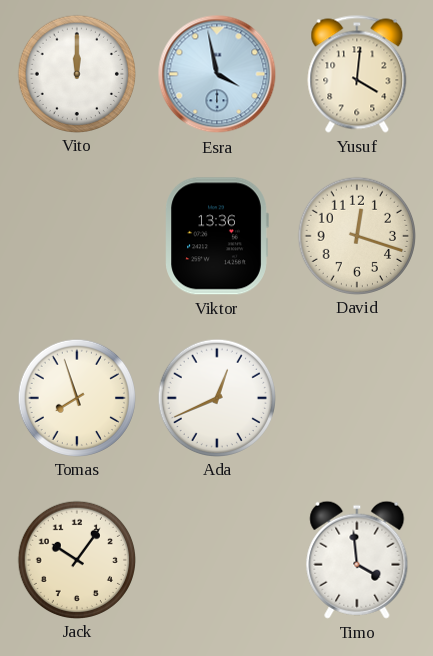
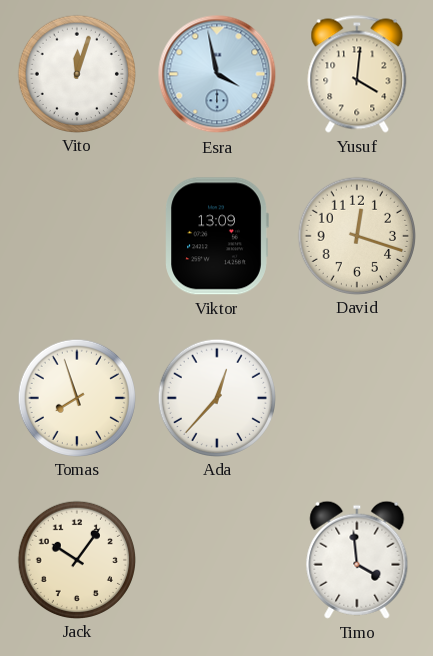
Vito: 12:00 -> 12:03 (76, 73)
Viktor: 13:36 -> 13:09 (217, 236)
Ada: 12:41 -> 12:37 (216, 397)
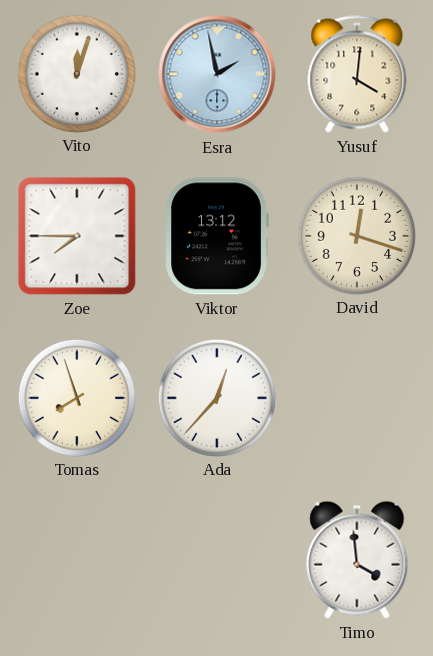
Esra: 3:58 -> 1:58 (217, 74)
Zoe: none -> 7:45 (77, 236)
Viktor: 13:09 -> 13:12 (217, 236)
Jack: 10:06 -> none (76, 559)
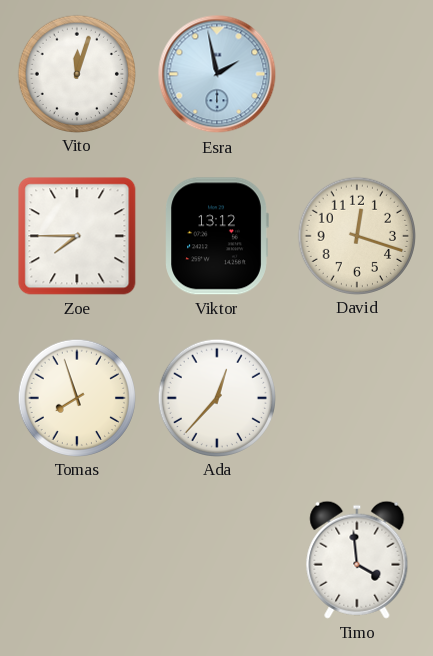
Yusuf: 4:01 -> none (357, 74)
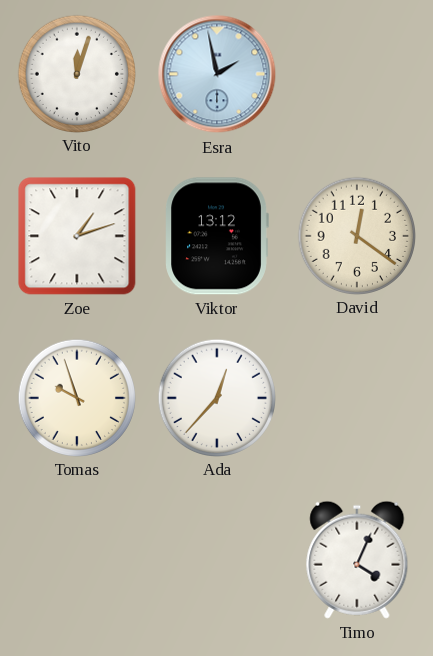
Zoe: 7:45 -> 1:12 (77, 236)
David: 12:18 -> 12:21 (356, 235)
Tomas: 7:57 -> 9:57 (76, 397)
Timo: 3:59 -> 4:04 (357, 560)
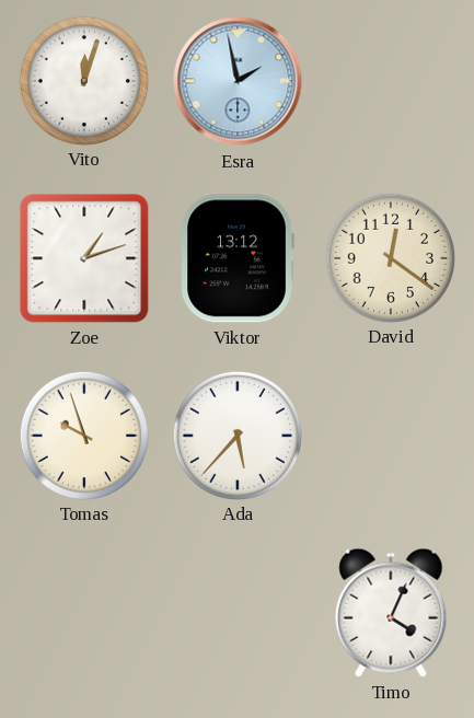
Ada: 12:37 -> 5:37 (236, 435)
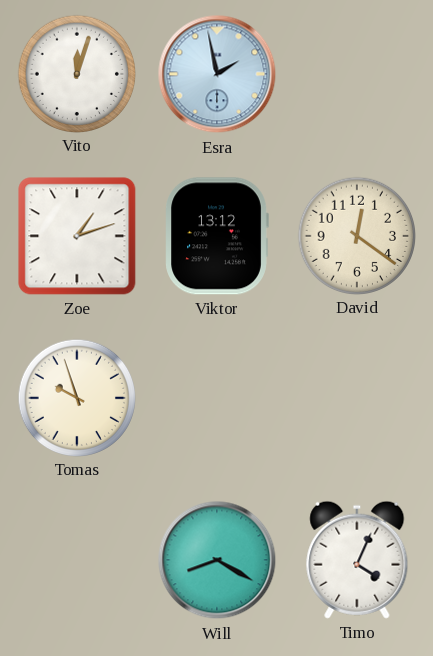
Ada: 5:37 -> none (236, 435)
Will: none -> 8:20 (217, 560)
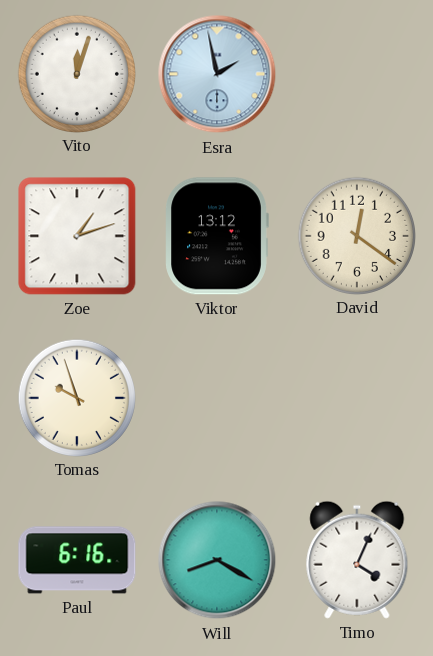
Paul: none -> 6:16 (77, 560)
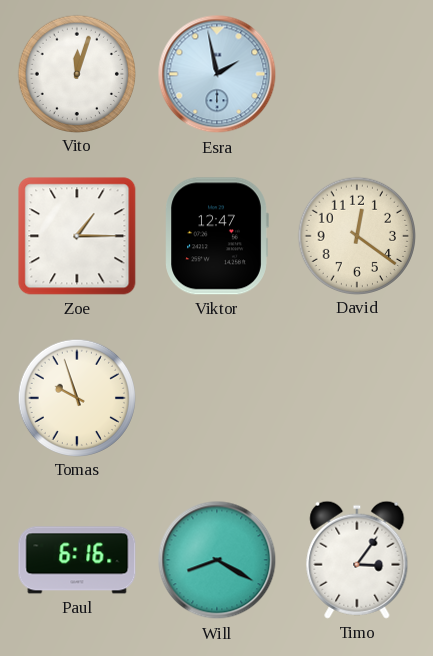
Zoe: 1:12 -> 1:15 (77, 236)
Viktor: 13:12 -> 12:47 (217, 236)
Timo: 4:04 -> 3:06 (357, 560)
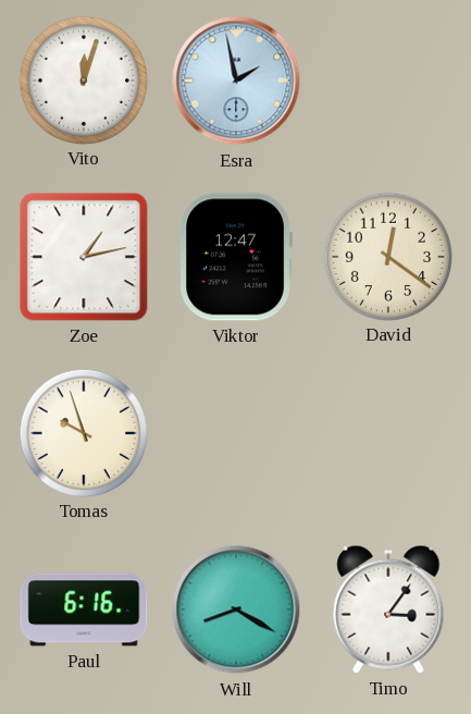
Zoe: 1:15 -> 1:13 (84, 257)
